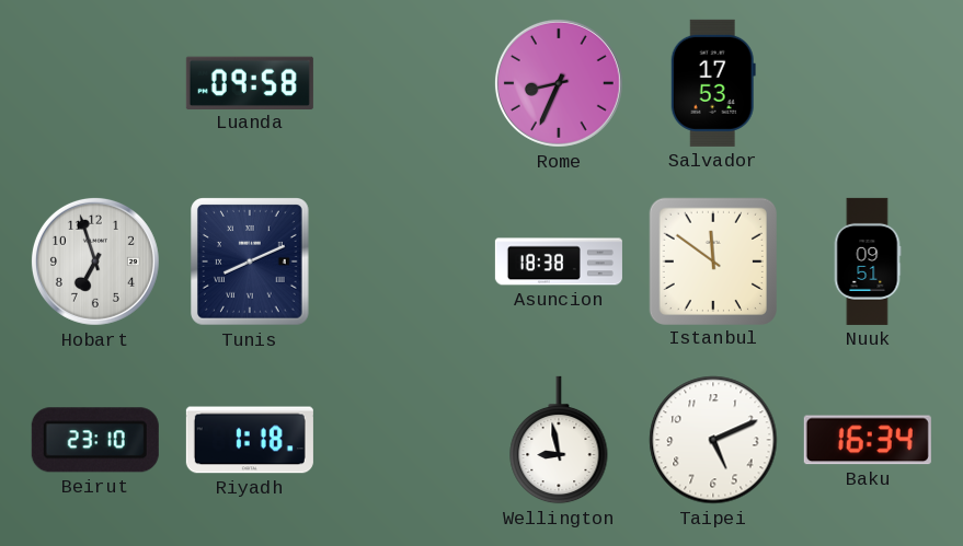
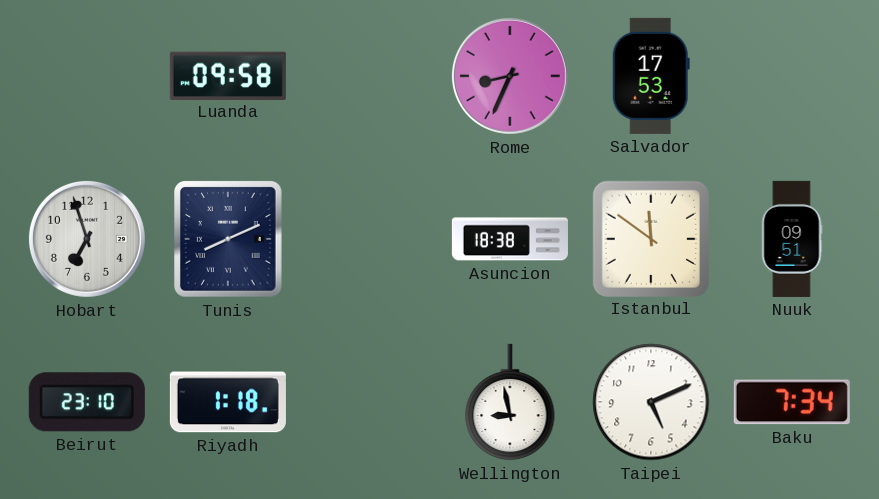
Baku: 16:34 -> 7:34 (792, 402)
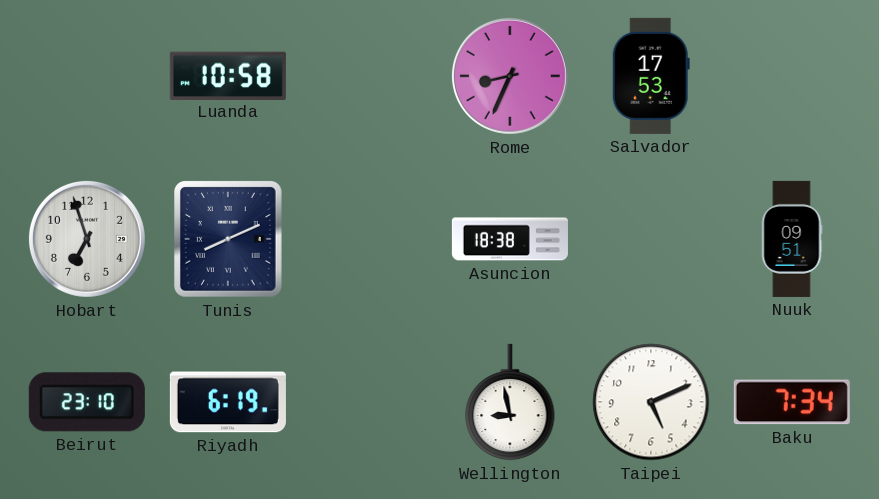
Luanda: 09:58 -> 10:58 (228, 75)
Istanbul: 11:51 -> none (650, 238)
Riyadh: 1:18 -> 6:19 (228, 402)
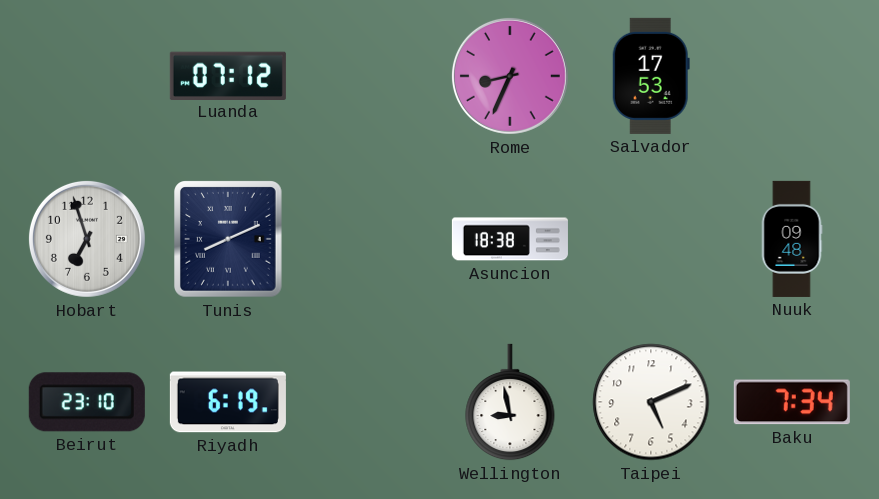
Luanda: 10:58 -> 07:12 (228, 75)
Nuuk: 09:51 -> 09:48 (792, 239)
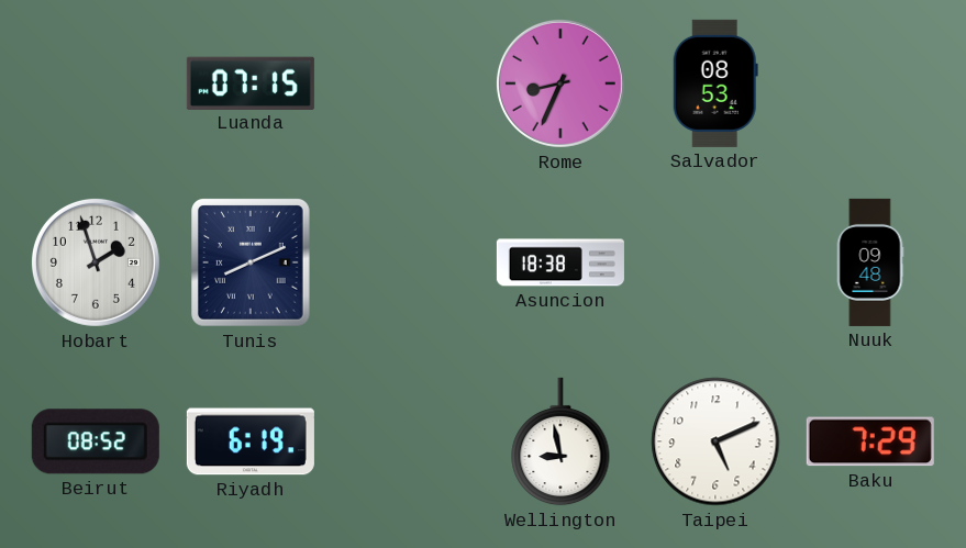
Luanda: 07:12 -> 07:15 (251, 82)
Salvador: 17:53 -> 08:53 (715, 83)
Hobart: 6:57 -> 1:57 (96, 262)
Beirut: 23:10 -> 08:52 (96, 441)
Baku: 7:34 -> 7:29 (870, 441)
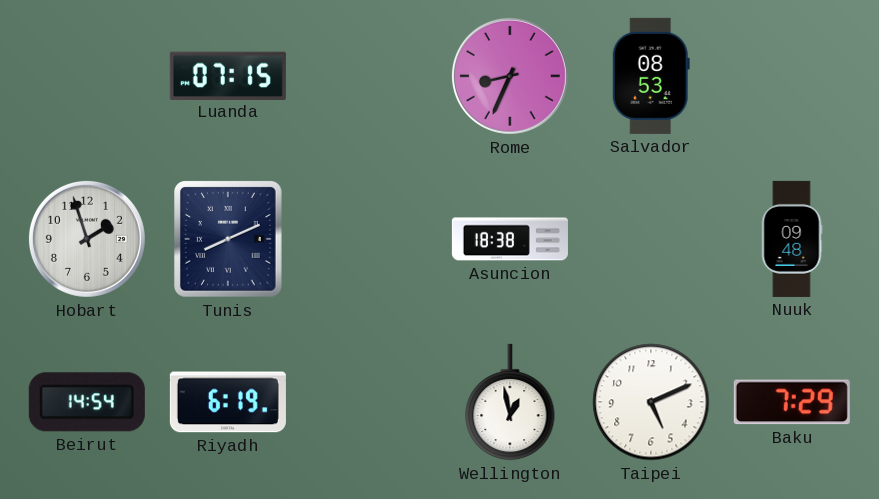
Beirut: 08:52 -> 14:54 (87, 402)
Wellington: 8:58 -> 12:58 (510, 402)
